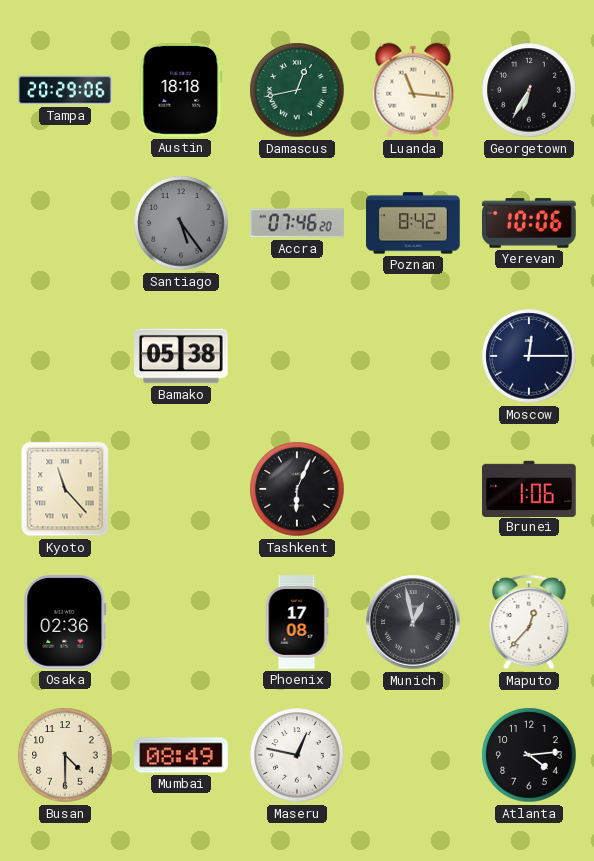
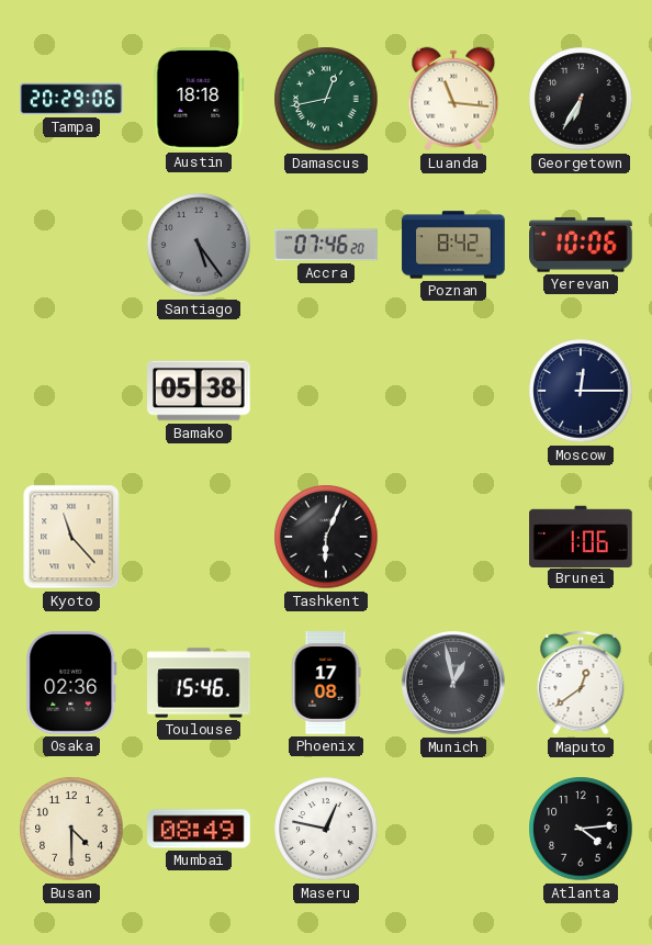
Toulouse: none -> 15:46 (199, 683)
Maputo: 12:37 -> 12:39 (581, 683)
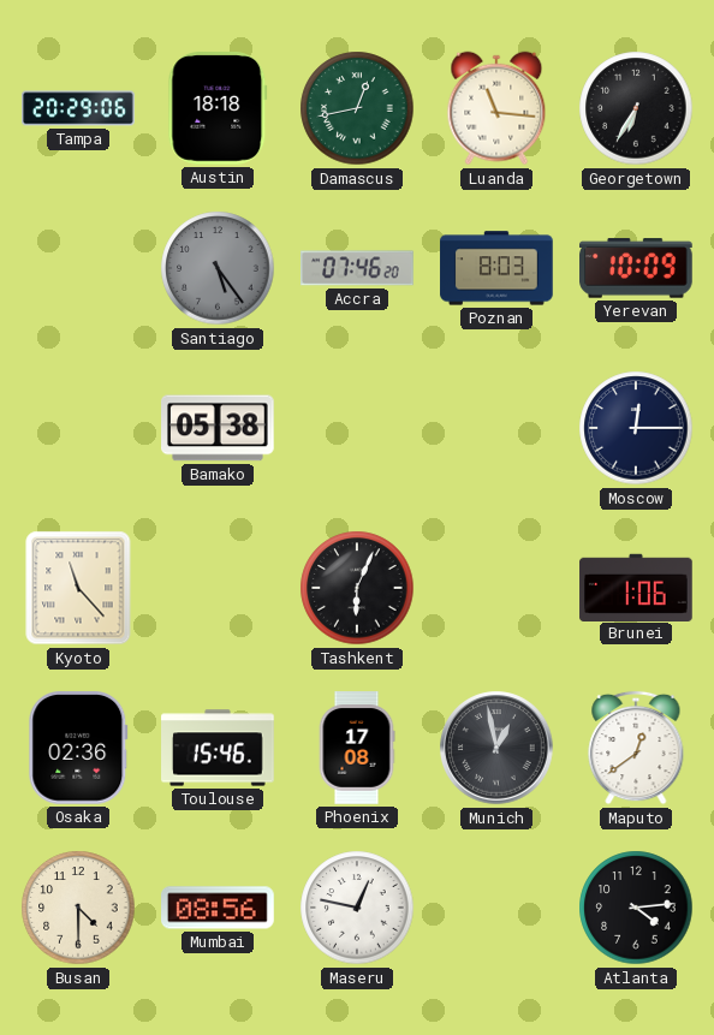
Poznan: 8:42 -> 8:03 (496, 268)
Yerevan: 10:06 -> 10:09 (637, 268)
Mumbai: 08:49 -> 08:56 (219, 908)
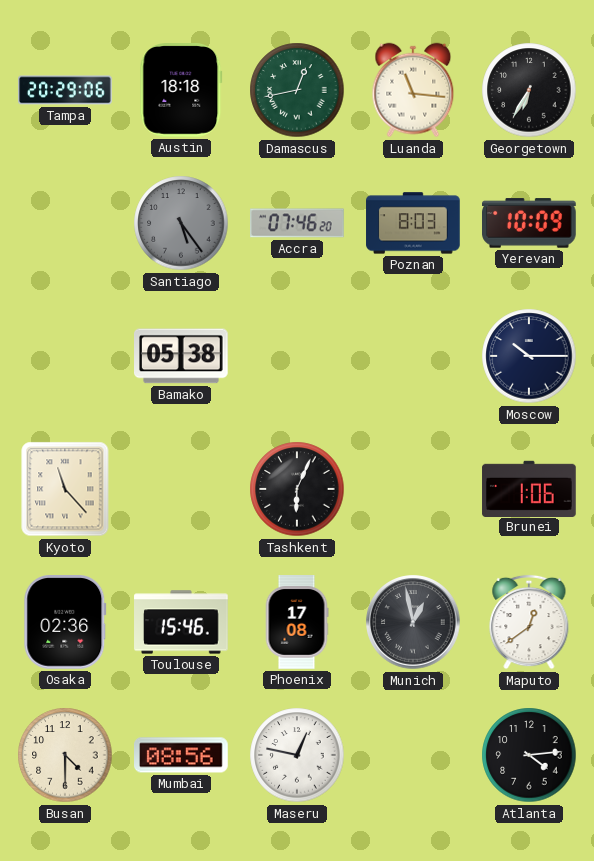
Moscow: 12:15 -> 10:15 (529, 356)
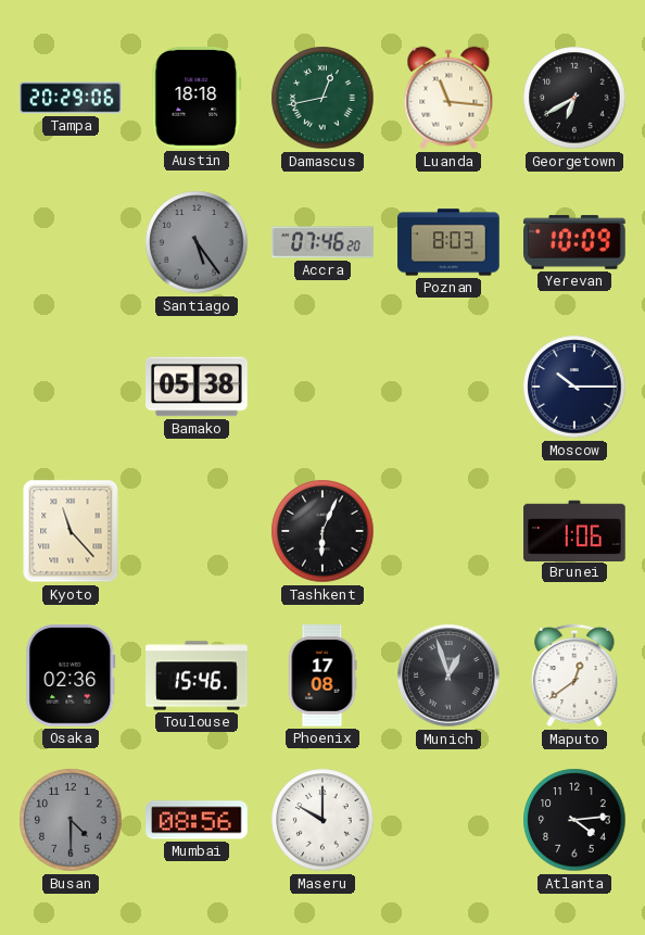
Georgetown: 6:35 -> 6:40 (574, 98)
Munich: 12:58 -> 12:57 (448, 675)
Busan dial: cream -> grey (71, 820)
Maseru: 12:47 -> 10:00 (322, 820)
